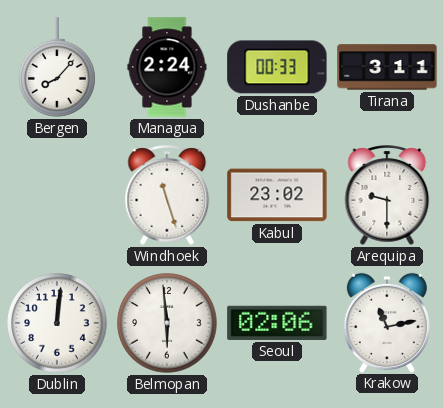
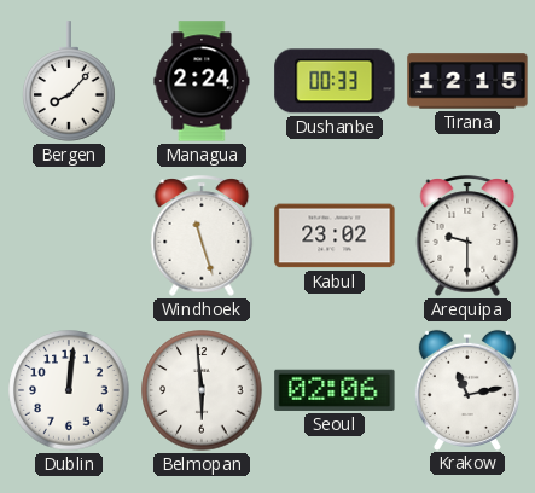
Tirana: 3:11 -> 12:15 (467, 81)
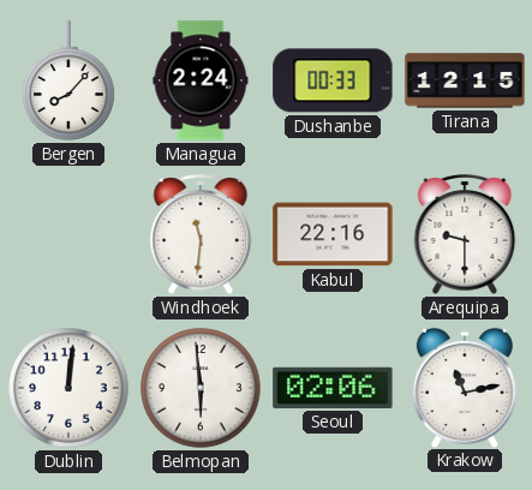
Windhoek: 11:27 -> 11:31 (201, 234)
Kabul: 23:02 -> 22:16 (333, 234)
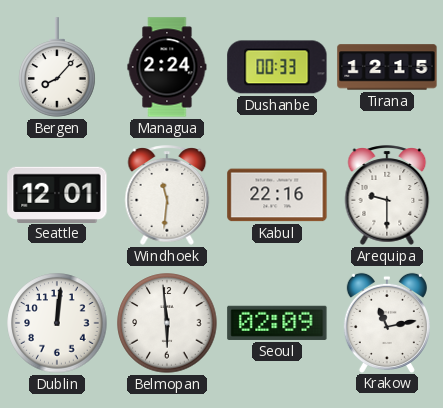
Seattle: none -> 12:01 (57, 194)
Seoul: 02:06 -> 02:09 (277, 323)
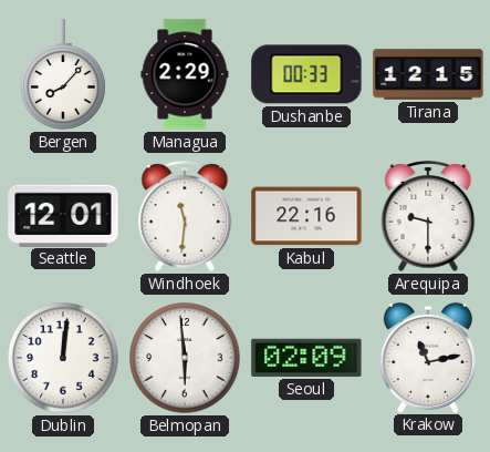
Managua: 2:24 -> 2:29 (185, 74)
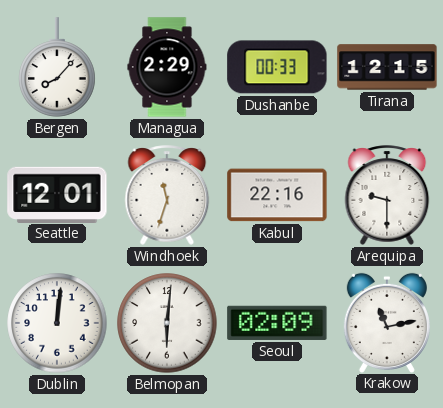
Windhoek: 11:31 -> 11:33 (167, 195)
Belmopan: 5:59 -> 6:01 (167, 323)
